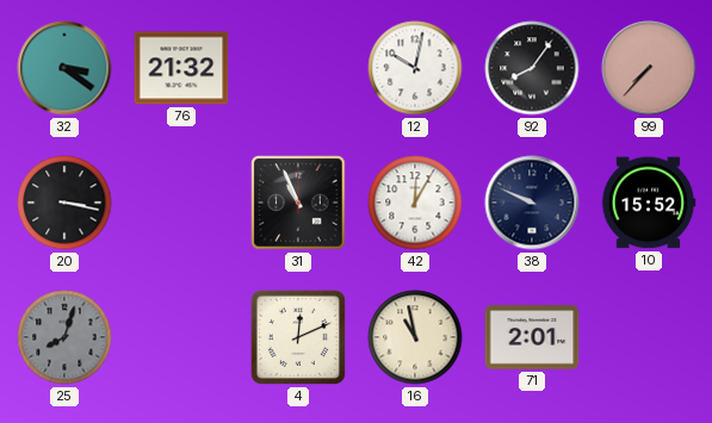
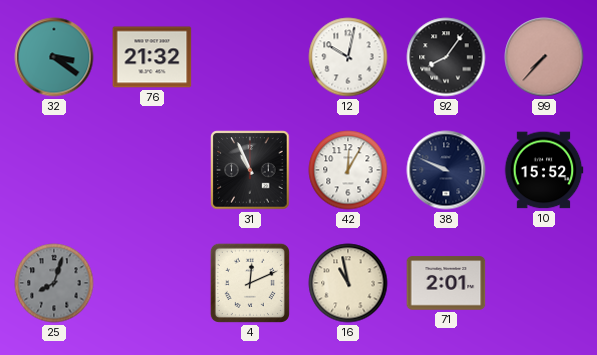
20: 3:17 -> none (64, 203)
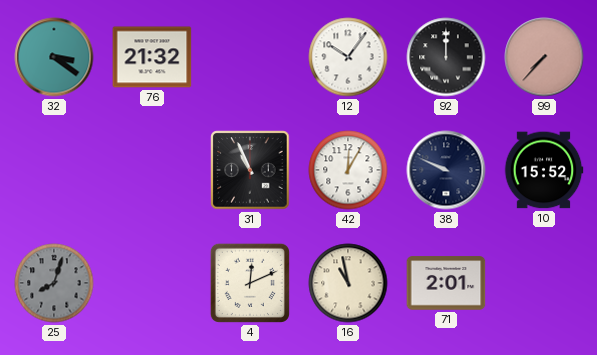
12: 10:02 -> 10:06 (348, 57)
92: 8:06 -> 12:00 (446, 57)
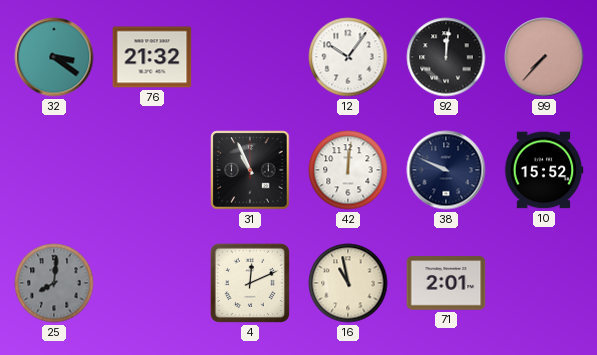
92: 12:00 -> 12:01 (446, 57)
42: 12:05 -> 12:01 (348, 170)
25: 8:03 -> 8:01 (54, 283)
